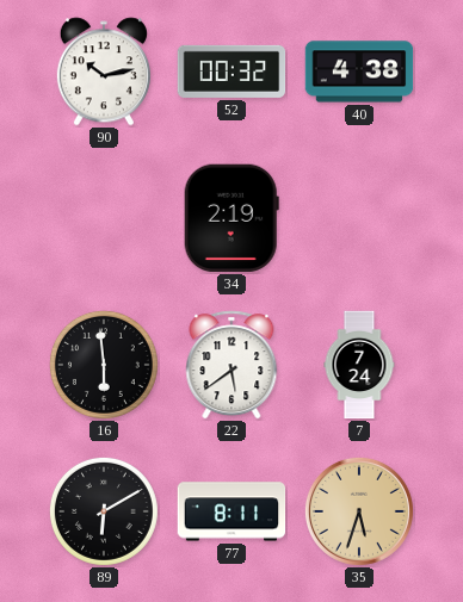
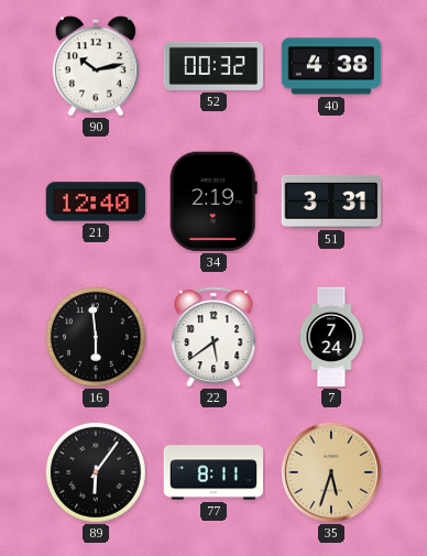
21: none -> 12:40 (96, 201)
51: none -> 3:31 (331, 201)
89: 6:10 -> 6:06 (96, 472)
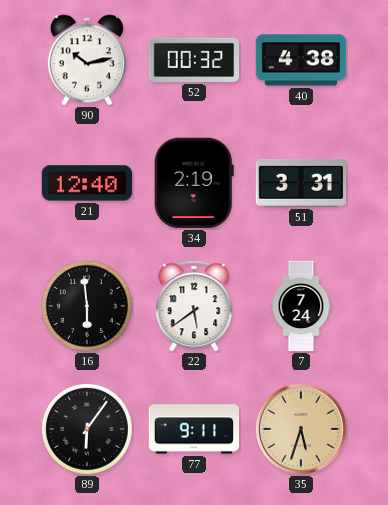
77: 8:11 -> 9:11 (194, 429)
